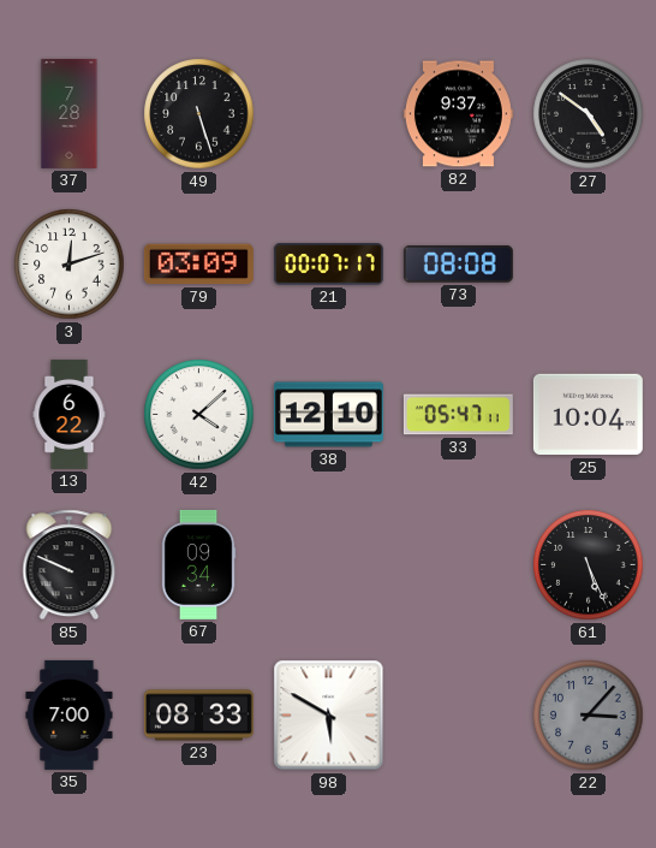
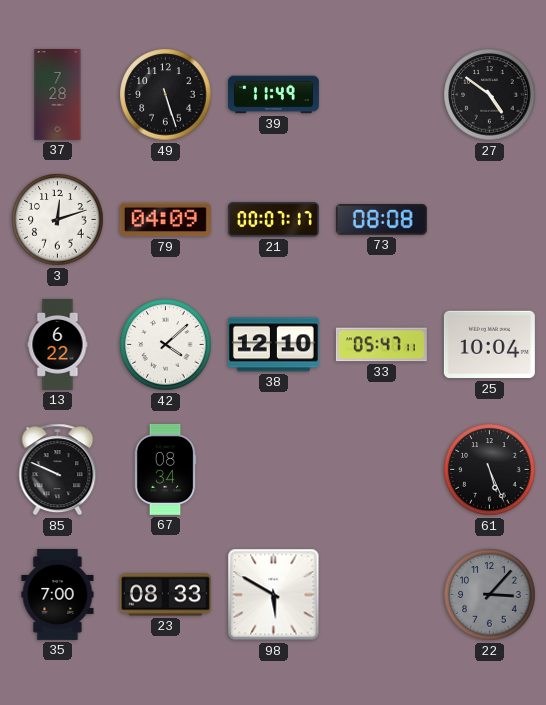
39: none -> 11:49 (273, 95)
82: 9:37 -> none (458, 114)
79: 03:09 -> 04:09 (165, 220)
67: 09:34 -> 08:34 (165, 469)
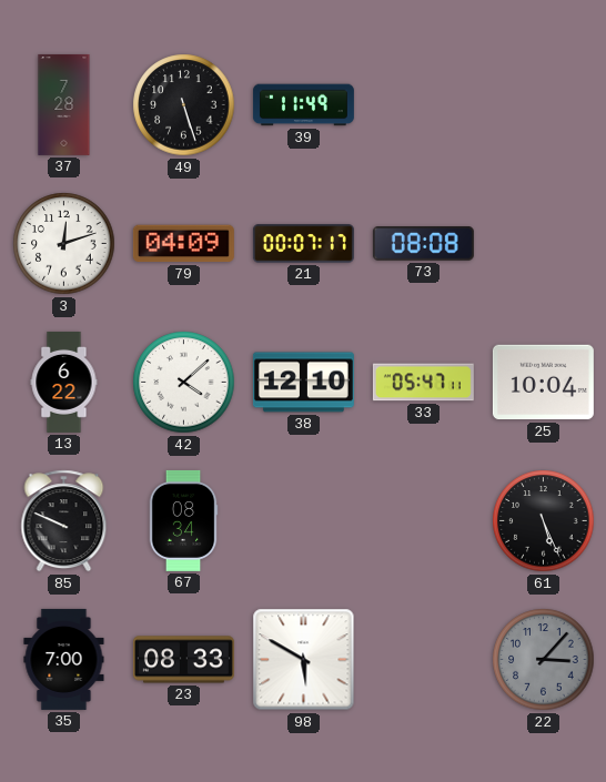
27: 4:51 -> none (490, 95)
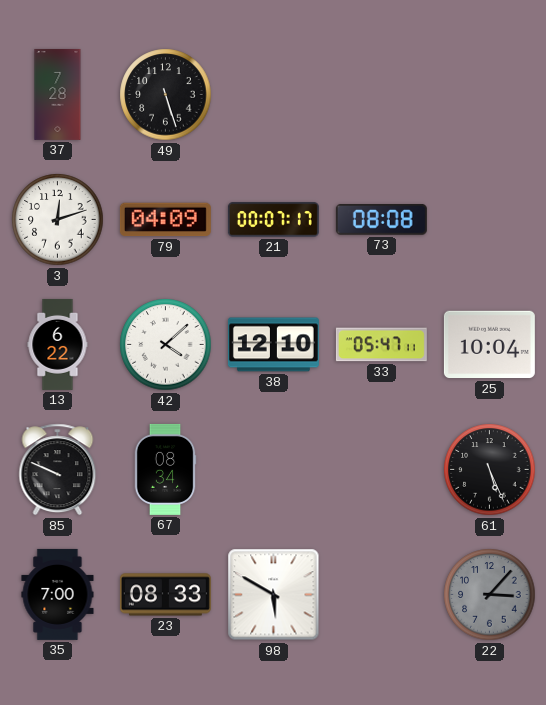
39: 11:49 -> none (303, 105)
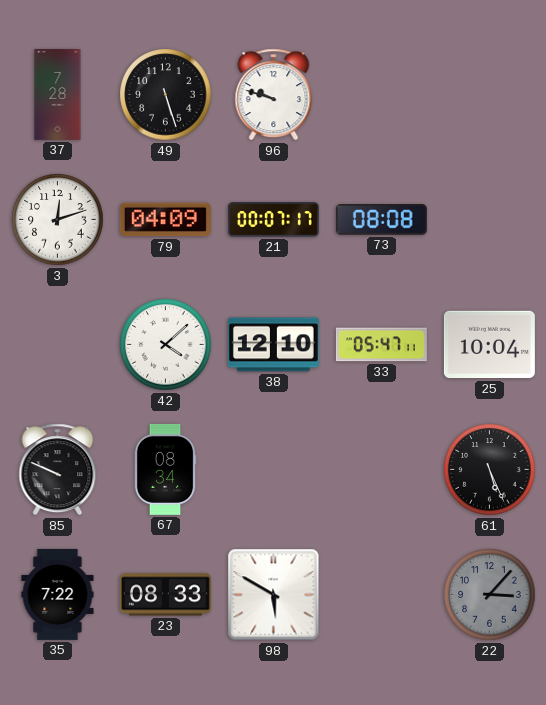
96: none -> 9:48 (274, 95)
13: 6:22 -> none (58, 344)
35: 7:00 -> 7:22 (58, 594)
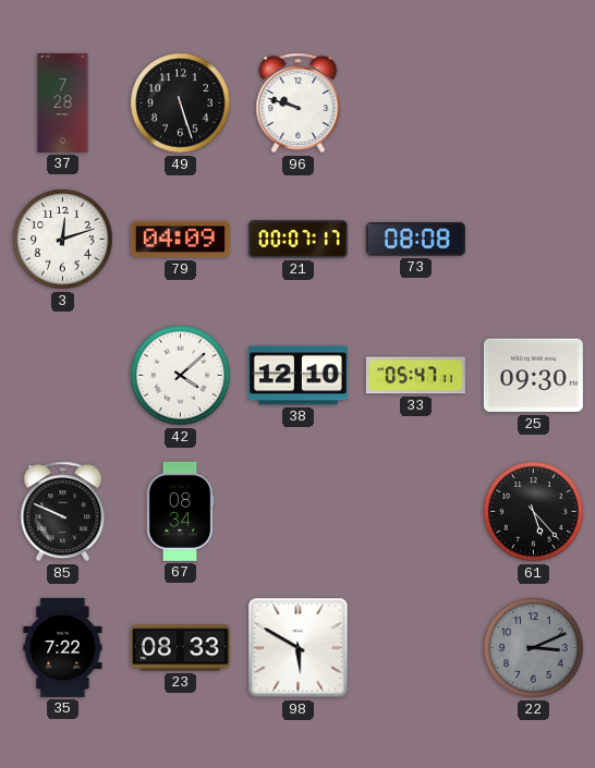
25: 10:04 -> 09:30 (533, 376)
61: 5:26 -> 5:23 (534, 512)
22: 3:07 -> 3:11 (534, 648)
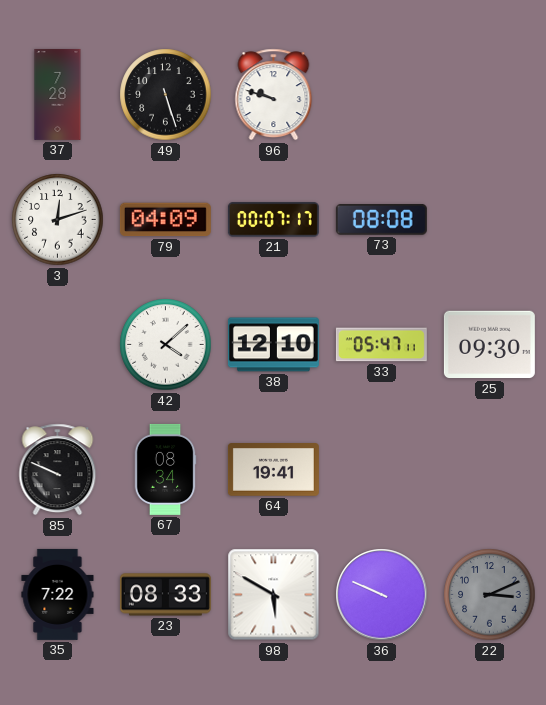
64: none -> 19:41 (273, 470)
61: 5:23 -> none (534, 512)
36: none -> 9:49 (382, 595)
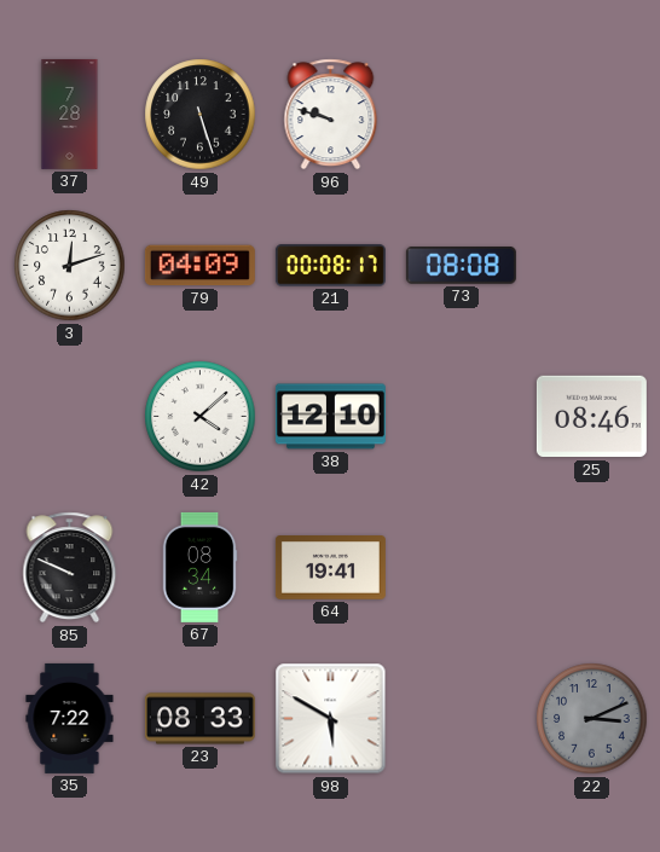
21: 00:07 -> 00:08 (330, 266)
33: 05:47 -> none (381, 345)
25: 09:30 -> 08:46 (591, 417)
36: 9:49 -> none (382, 595)
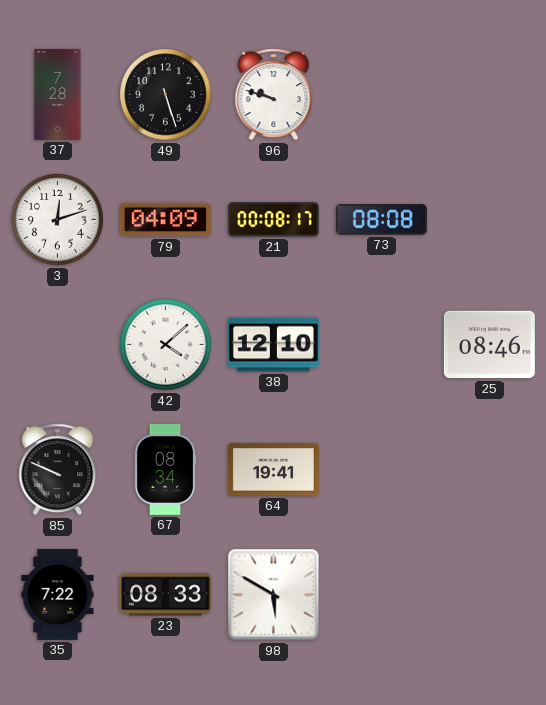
22: 3:11 -> none (592, 719)
